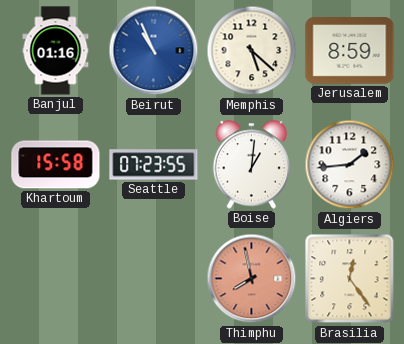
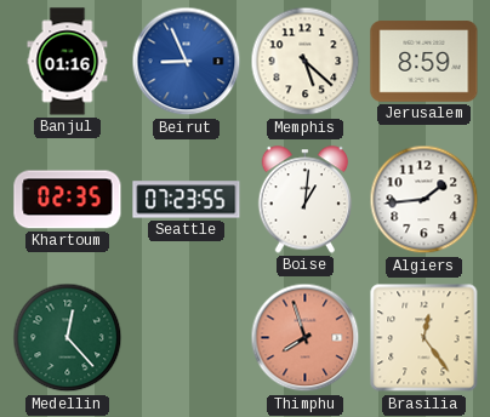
Beirut: 10:56 -> 8:56 (187, 62)
Khartoum: 15:58 -> 02:35 (68, 200)
Medellin: none -> 12:23 (68, 338)
Thimphu: 7:58 -> 7:57 (306, 338)
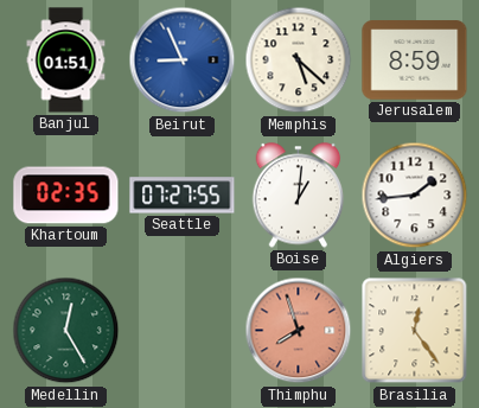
Banjul: 01:16 -> 01:51 (66, 60)
Seattle: 07:23 -> 07:27 (183, 196)
Medellin: 12:23 -> 12:25 (66, 331)
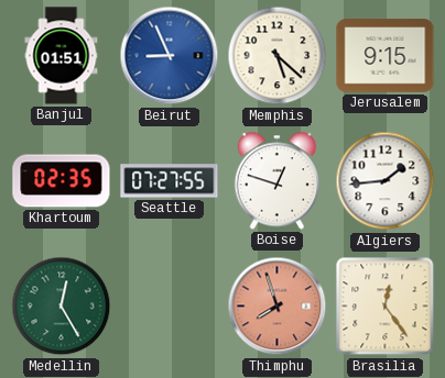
Jerusalem: 8:59 -> 9:15 (386, 56)
Boise: 1:01 -> 12:48 (278, 181)
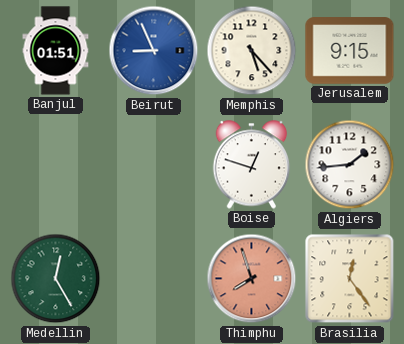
Memphis: 5:22 -> 5:23 (252, 51)
Khartoum: 02:35 -> none (62, 181)
Seattle: 07:27 -> none (170, 181)
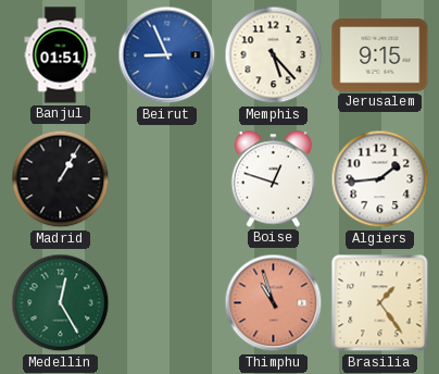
Madrid: none -> 1:05 (61, 179)
Thimphu: 7:57 -> 10:57 (274, 303)
Brasilia: 12:24 -> 1:24 (380, 303)
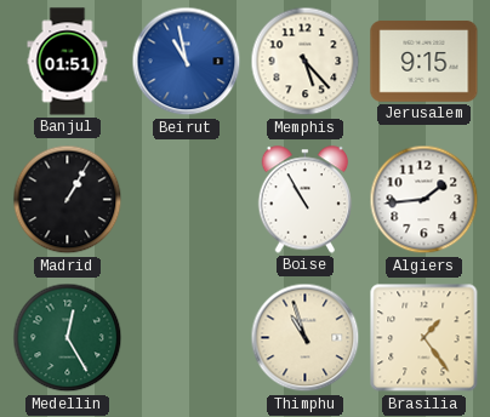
Beirut: 8:56 -> 10:58 (187, 62)
Boise: 12:48 -> 10:55 (306, 200)
Thimphu dial: salmon -> cream (306, 338)
